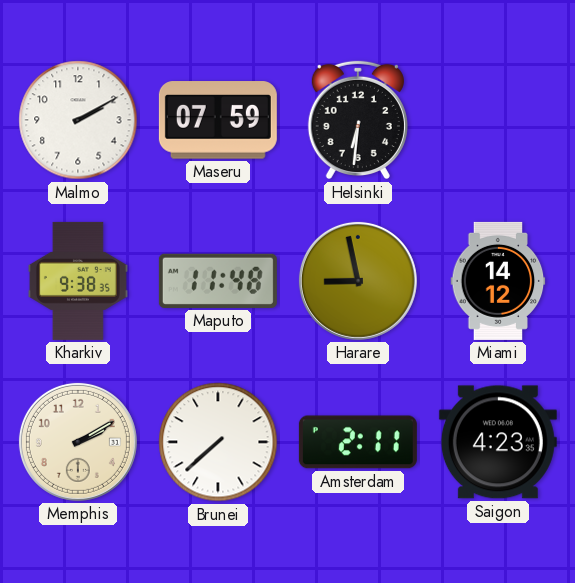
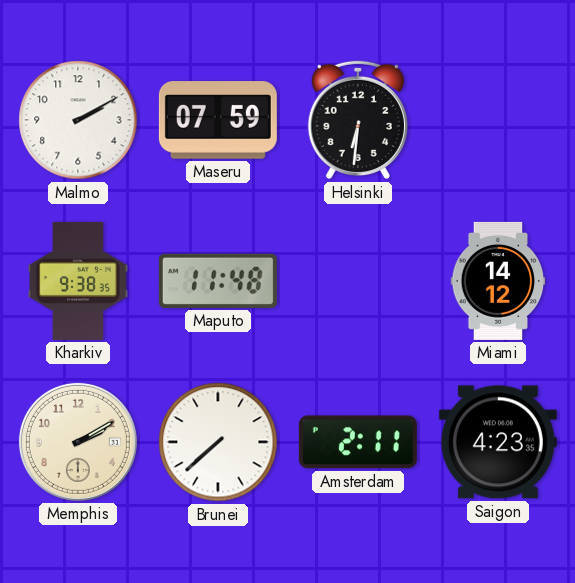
Harare: 8:58 -> none (358, 281)
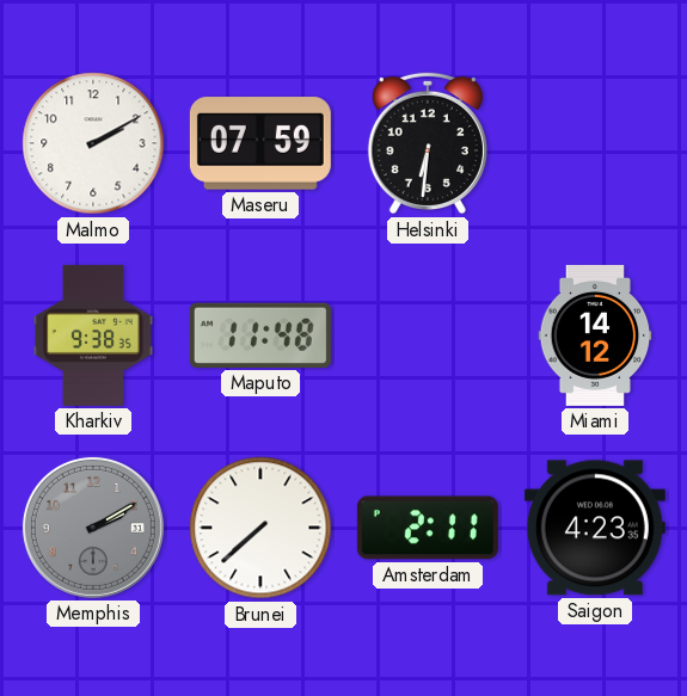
Memphis dial: cream -> grey (93, 528)
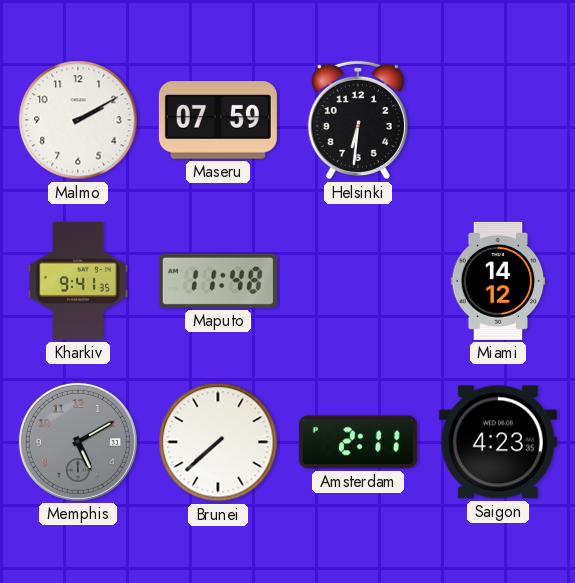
Kharkiv: 9:38 -> 9:41 (78, 281)
Memphis: 2:10 -> 5:10 (78, 442)
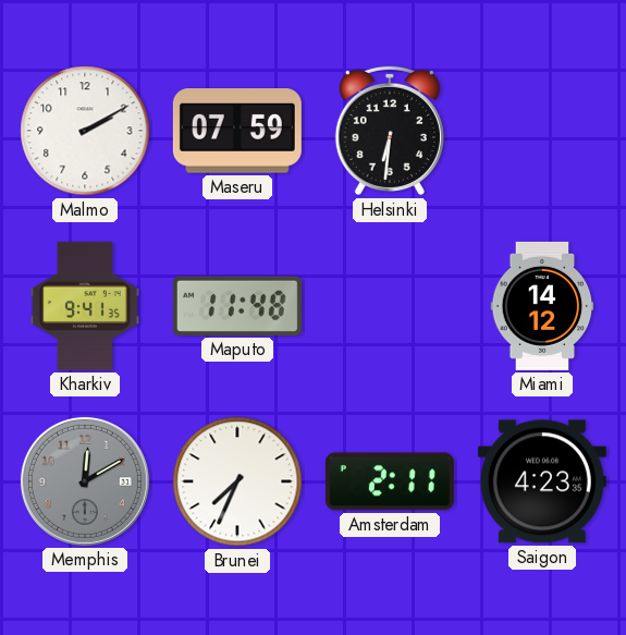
Memphis: 5:10 -> 12:10 (85, 481)
Brunei: 7:38 -> 7:34 (237, 481)
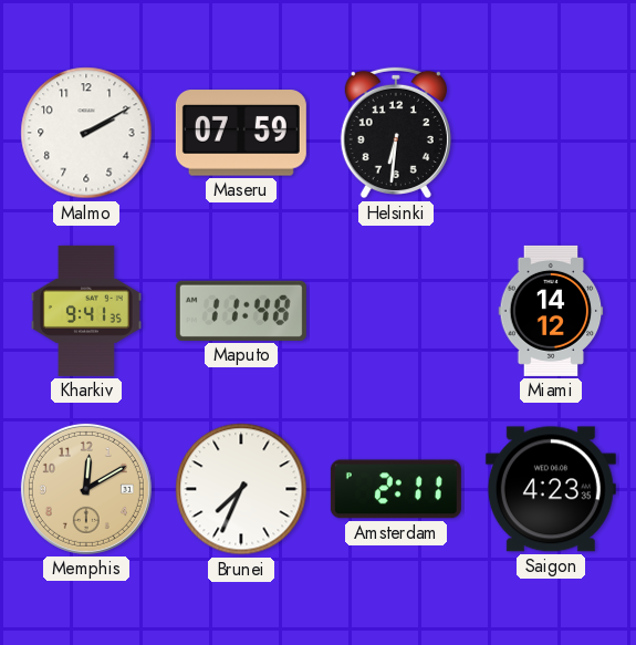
Memphis dial: grey -> champagne (86, 489)
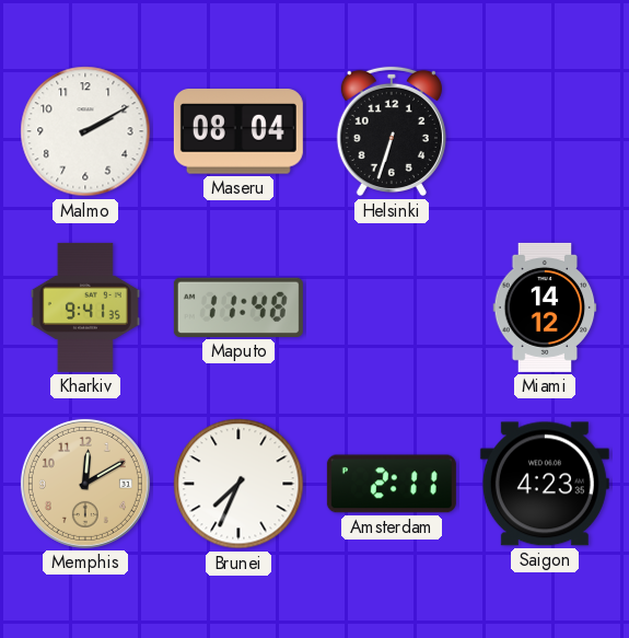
Maseru: 07:59 -> 08:04 (238, 131)
Helsinki: 6:31 -> 6:33 (392, 131)
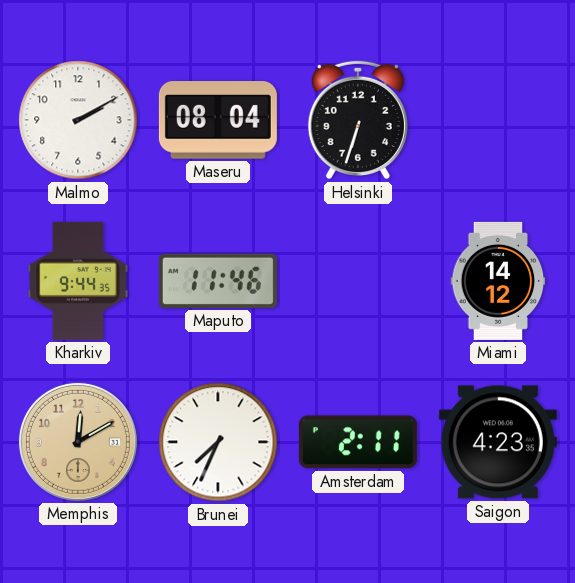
Kharkiv: 9:41 -> 9:44 (78, 281)
Maputo: 11:48 -> 11:46 (218, 281)
